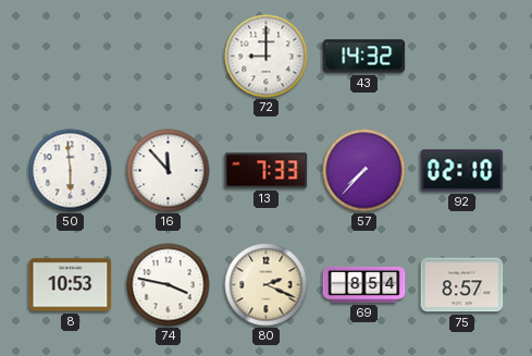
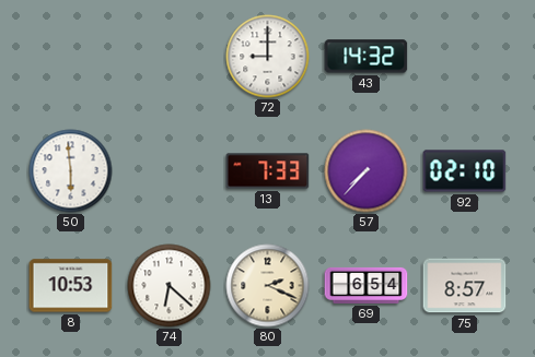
16: 11:53 -> none (169, 171)
74: 3:47 -> 6:22 (170, 286)
69: 8:54 -> 6:54 (367, 285)
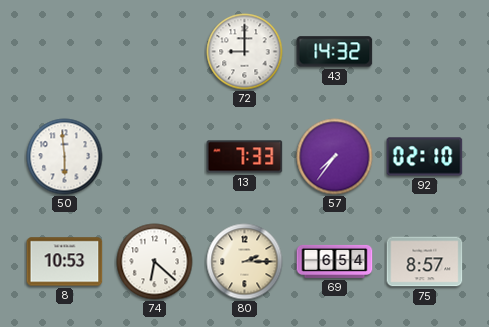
57: 7:37 -> 7:36 (335, 157)
80: 2:19 -> 2:15 (245, 262)
